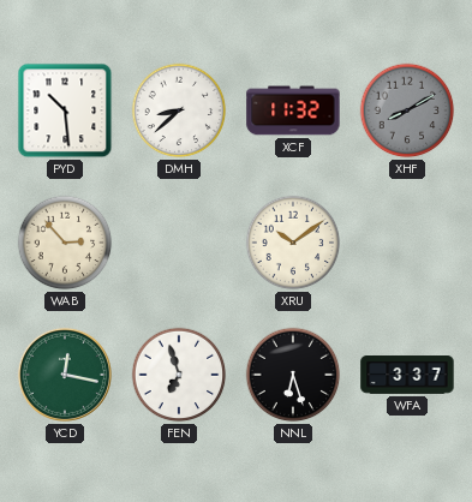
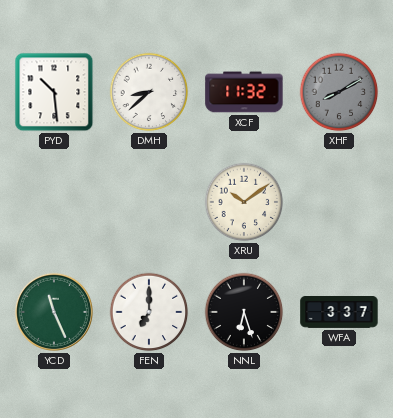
WAB: 2:53 -> none (65, 243)
YCD: 12:17 -> 11:26 (54, 312)
FEN: 6:57 -> 7:00 (149, 312)
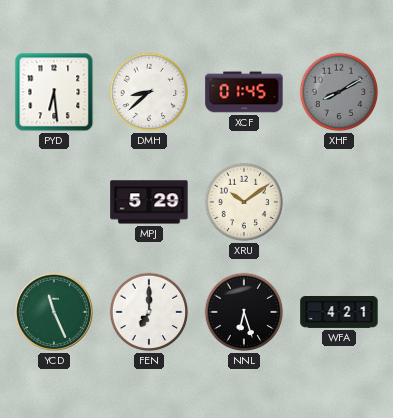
PYD: 10:29 -> 6:29 (54, 92)
XCF: 11:32 -> 01:45 (244, 92)
MPJ: none -> 5:29 (149, 202)
WFA: 3:37 -> 4:21 (339, 313)
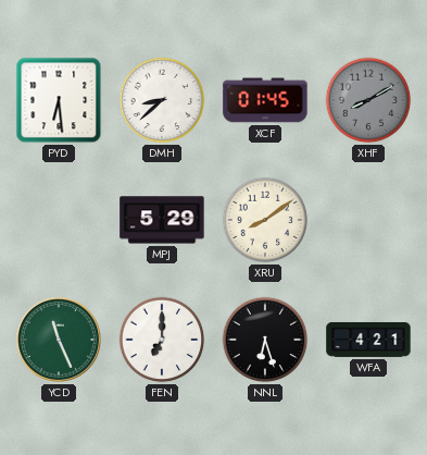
XRU: 10:09 -> 8:09 (265, 220)
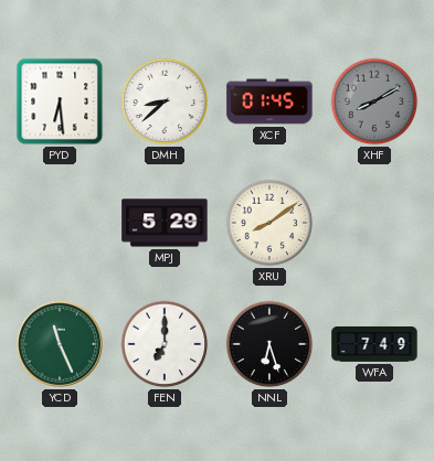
WFA: 4:21 -> 7:49 (374, 345)
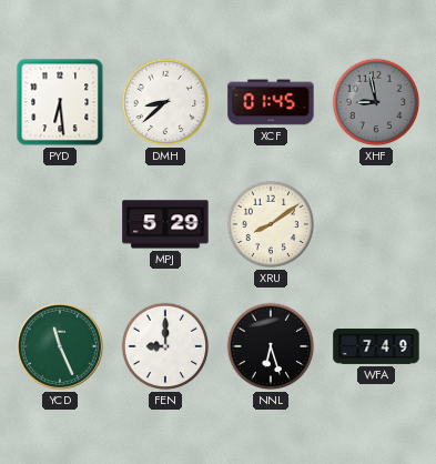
XHF: 8:10 -> 8:58 (376, 102)
FEN: 7:00 -> 9:00 (165, 346)
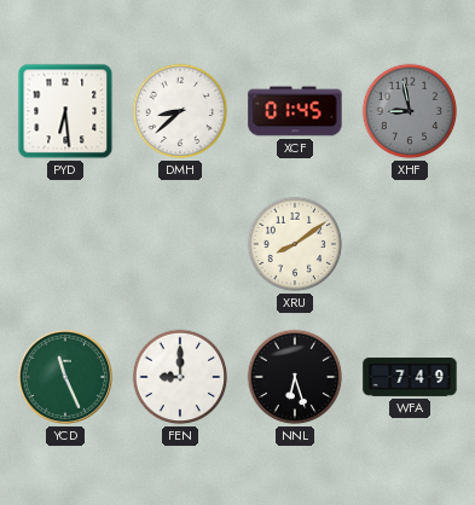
MPJ: 5:29 -> none (165, 224)
